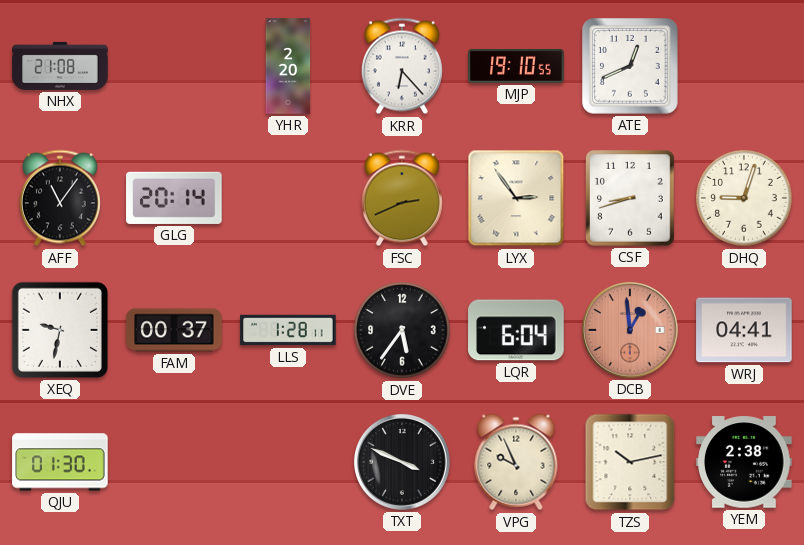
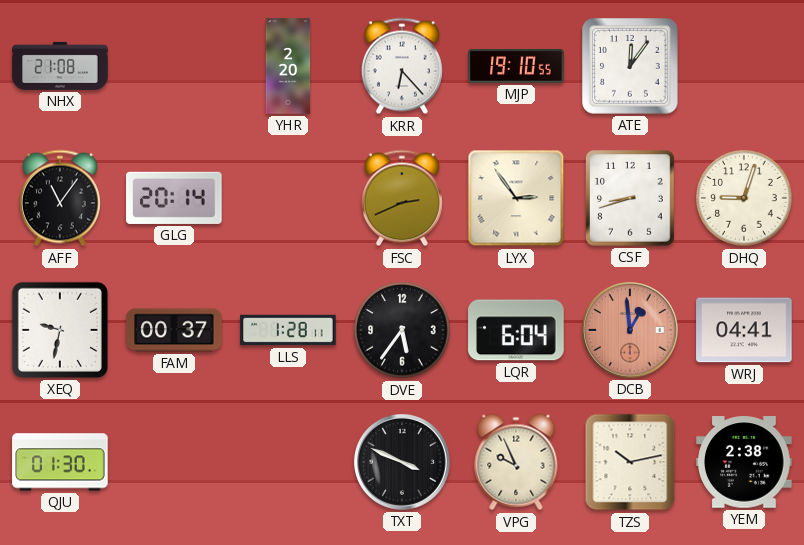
ATE: 12:41 -> 12:06 (630, 66)
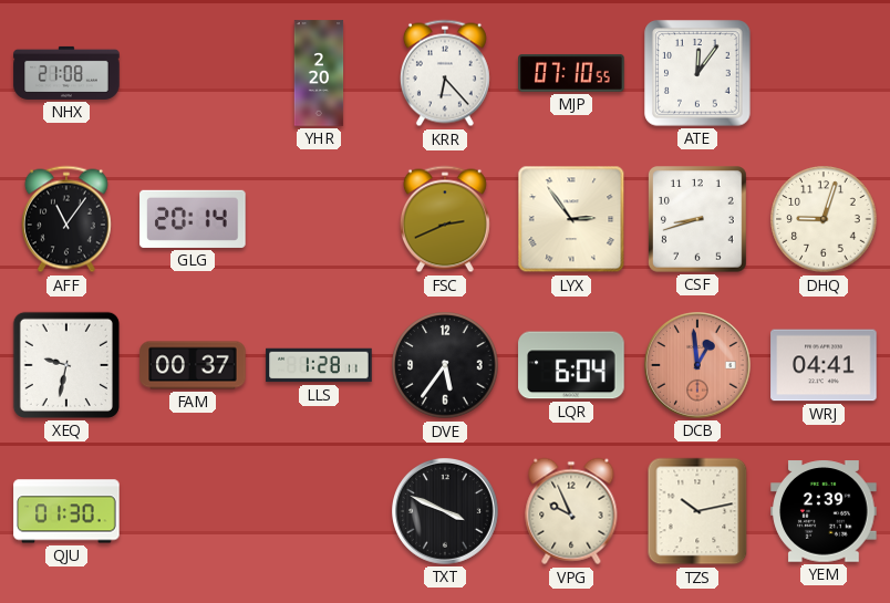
MJP: 19:10 -> 07:10 (571, 73)
YEM: 2:38 -> 2:39 (824, 511)
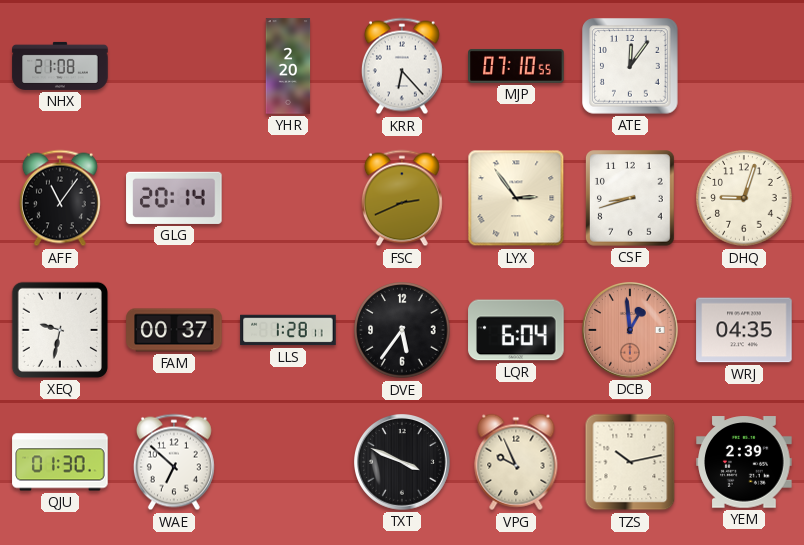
WRJ: 04:41 -> 04:35 (744, 330)
WAE: none -> 6:52 (174, 462)
